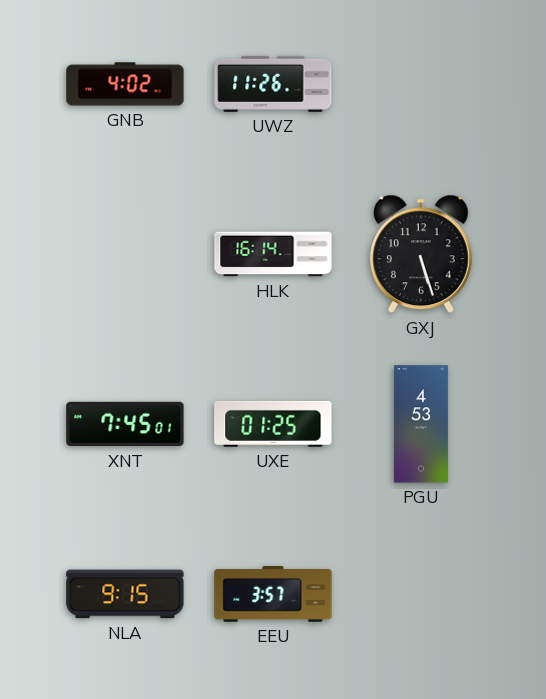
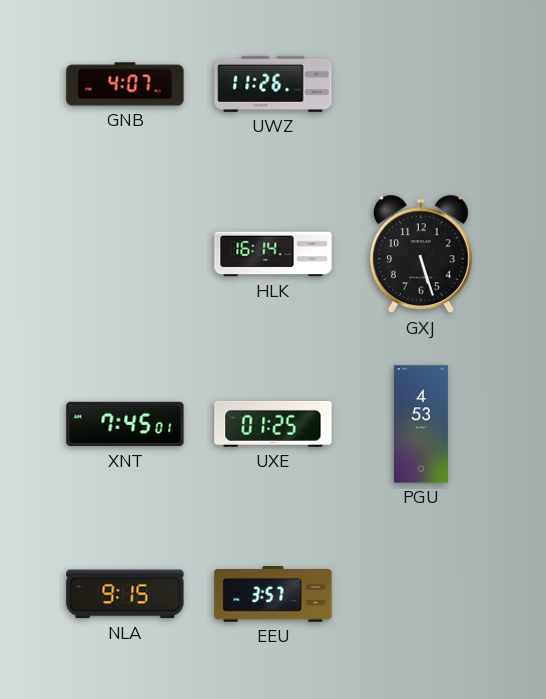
GNB: 4:02 -> 4:07 (125, 84)
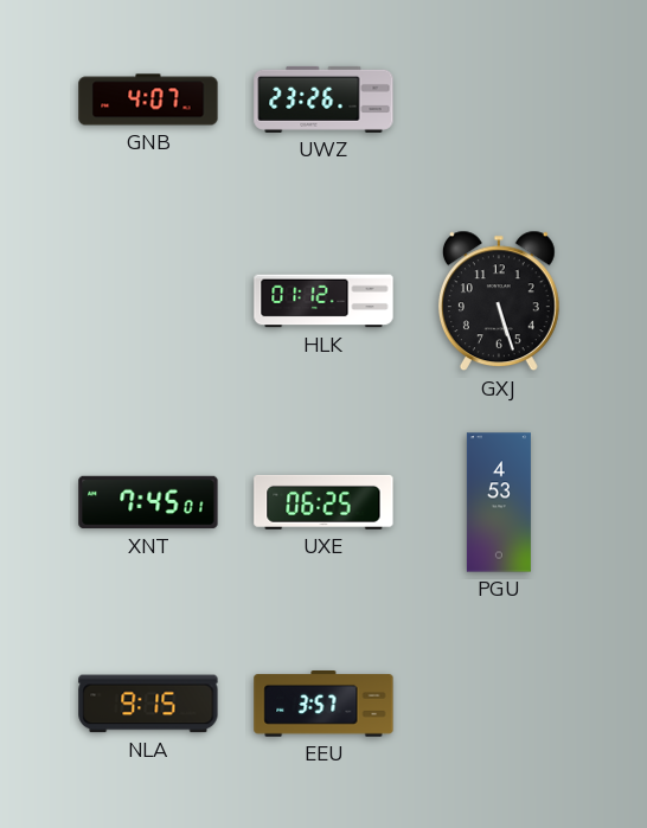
UWZ: 11:26 -> 23:26 (323, 100)
HLK: 16:14 -> 01:12 (323, 301)
UXE: 01:25 -> 06:25 (323, 502)
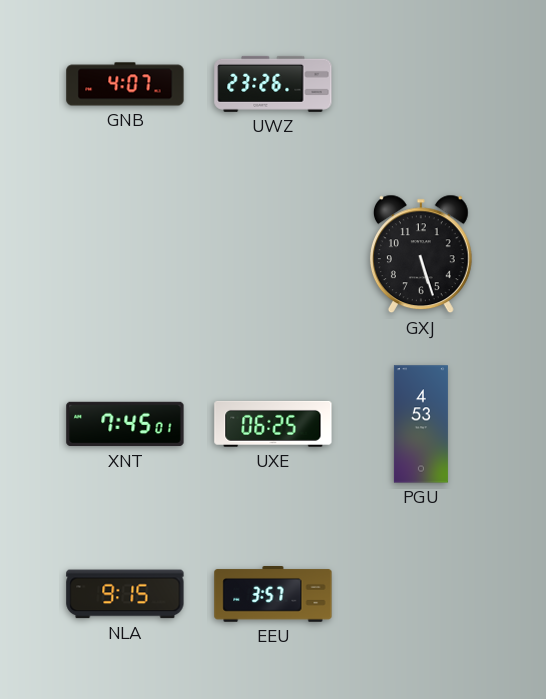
HLK: 01:12 -> none (323, 301)
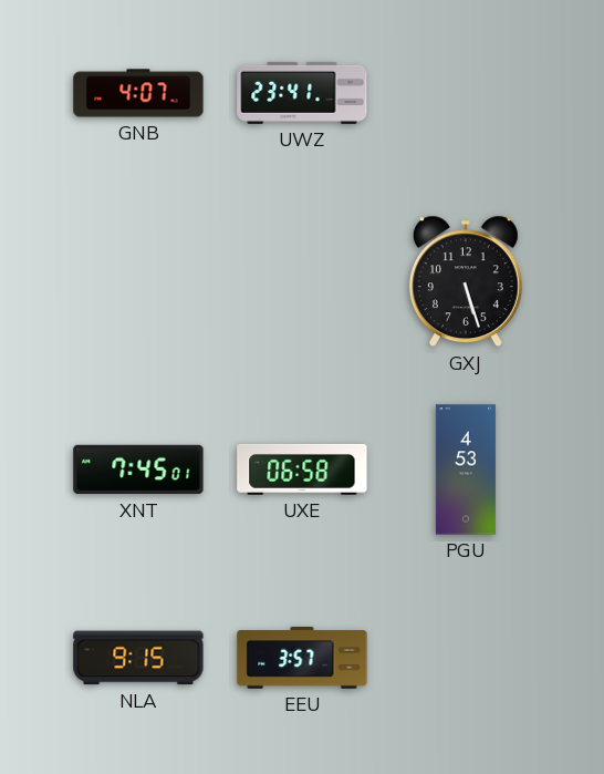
UWZ: 23:26 -> 23:41 (302, 93)
UXE: 06:25 -> 06:58 (302, 469)
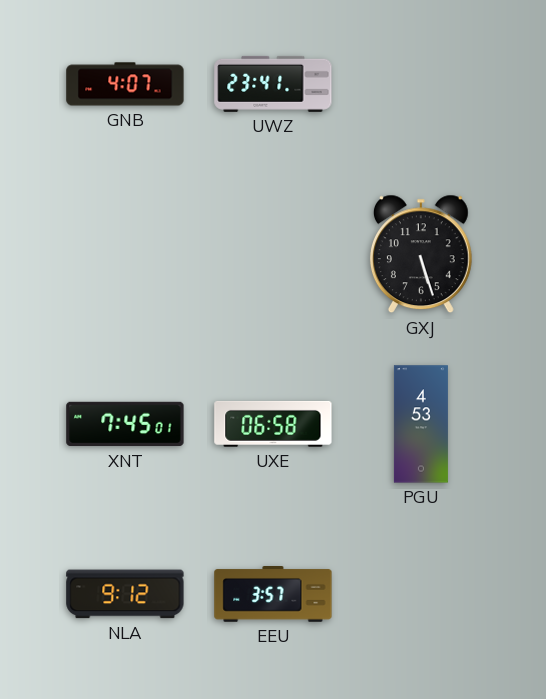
NLA: 9:15 -> 9:12 (125, 594)
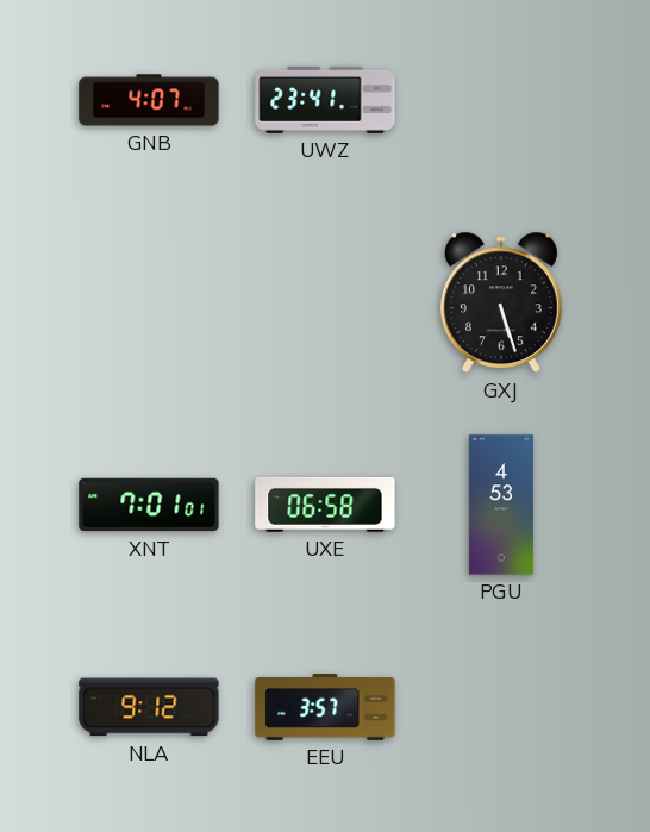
XNT: 7:45 -> 7:01 (149, 505)
